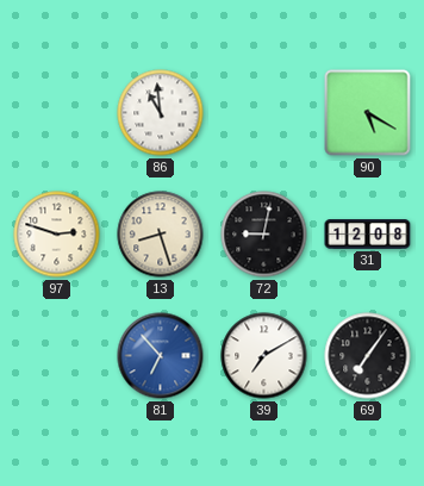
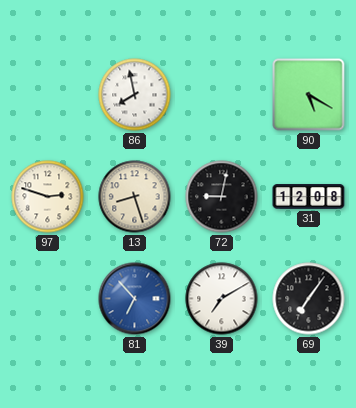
86: 10:59 -> 7:58 (135, 95)
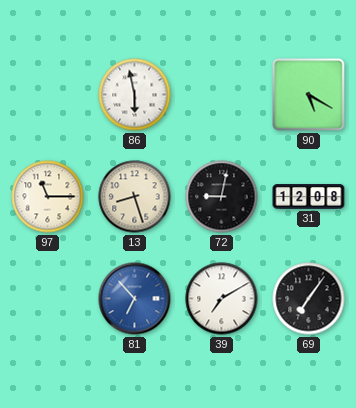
86: 7:58 -> 5:58 (135, 95)
97: 2:48 -> 11:15 (48, 197)
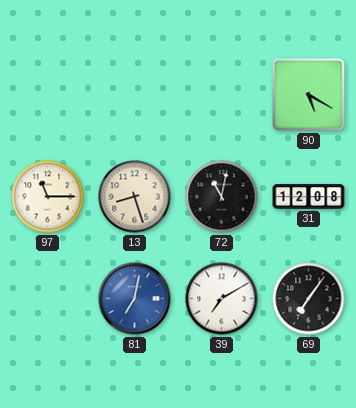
86: 5:58 -> none (135, 95)
72: 9:02 -> 11:02 (222, 197)
81: 6:53 -> 7:02 (135, 299)
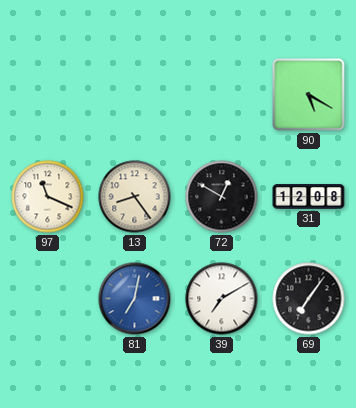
97: 11:15 -> 11:19 (48, 197)
13: 8:27 -> 8:24 (135, 197)
72: 11:02 -> 12:50 (222, 197)
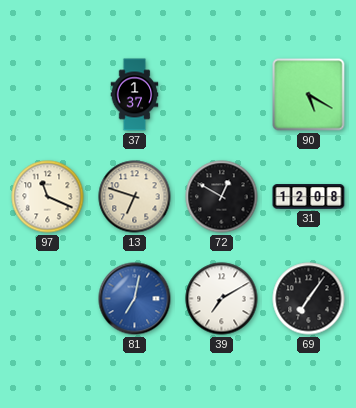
37: none -> 1:37 (135, 95)
13: 8:24 -> 6:48 (135, 197)
